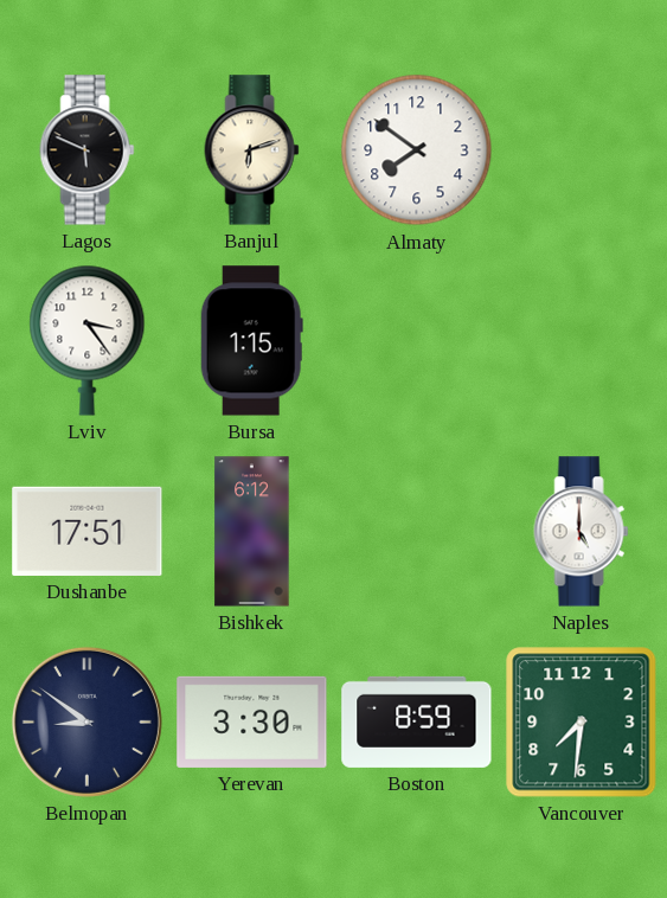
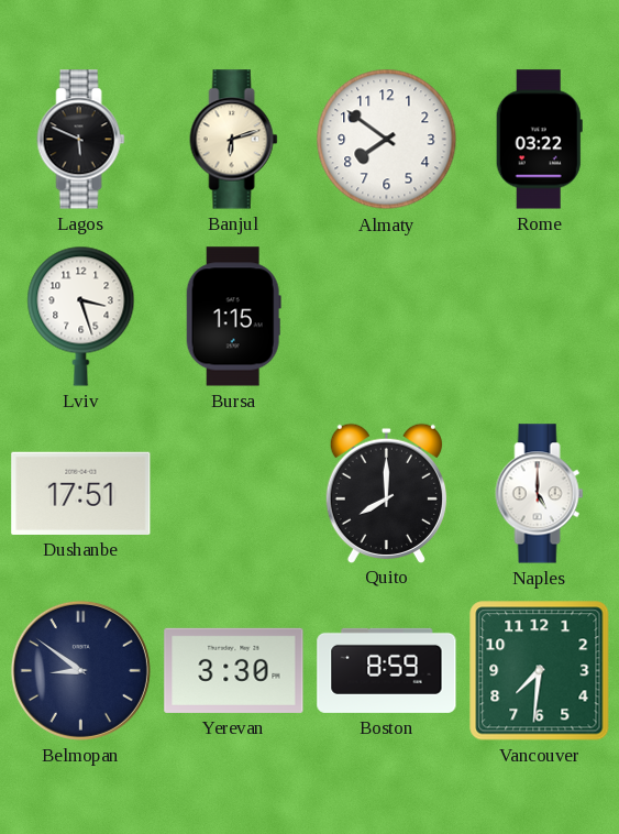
Rome: none -> 03:22 (539, 140)
Lviv: 3:24 -> 3:27 (81, 316)
Bishkek: 6:12 -> none (252, 532)
Quito: none -> 8:00 (386, 493)
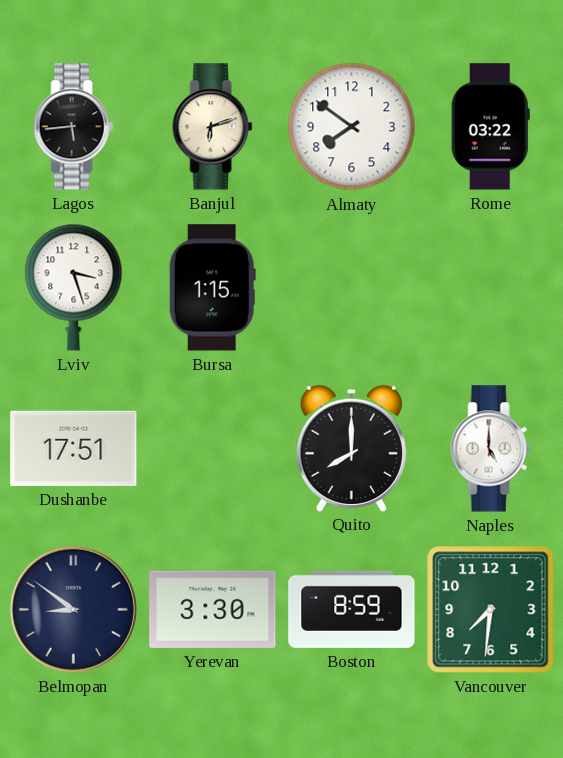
Lagos: 5:49 -> 5:44 (74, 127)
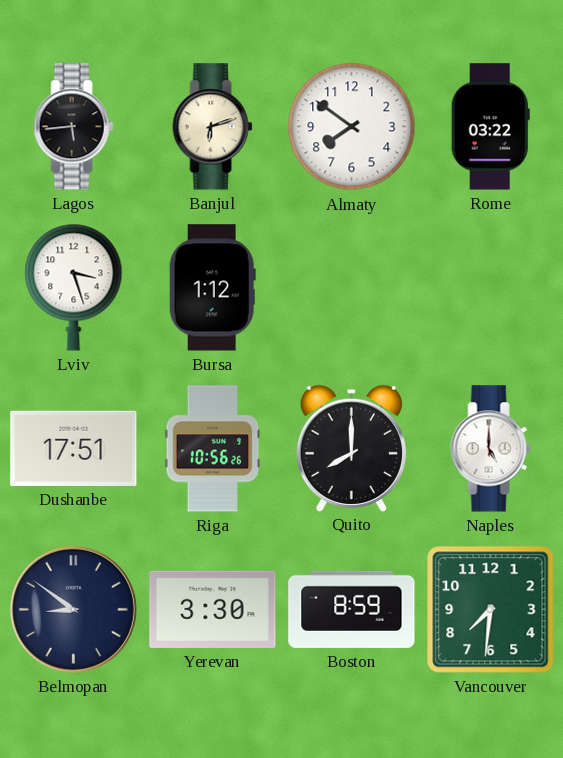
Bursa: 1:15 -> 1:12 (212, 288)
Riga: none -> 10:56 (213, 449)
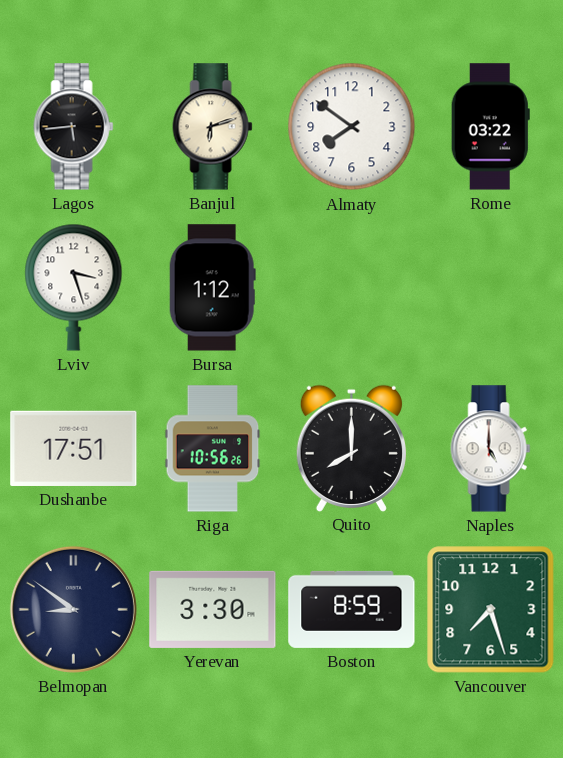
Vancouver: 7:31 -> 7:27 (491, 610)
